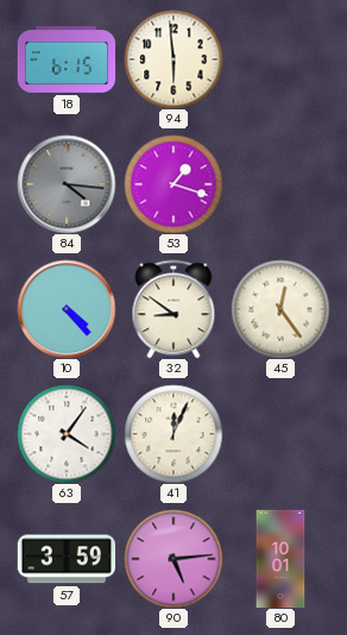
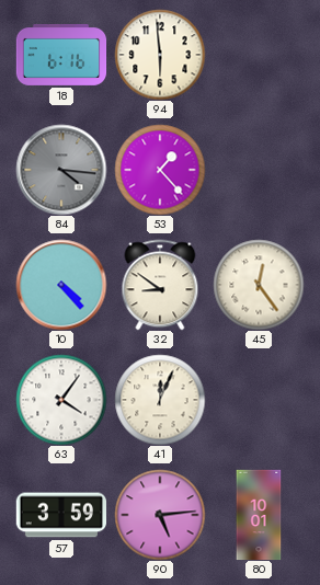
18: 6:15 -> 6:16 (61, 55)
53: 1:18 -> 1:23 (160, 170)
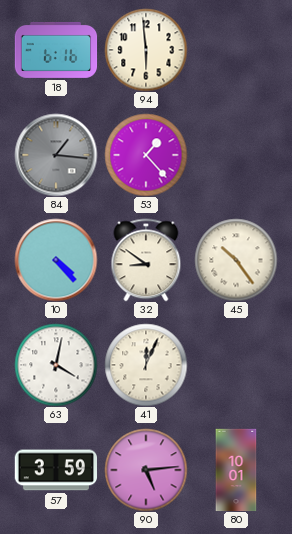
84: 4:16 -> 1:16 (56, 155)
45: 12:24 -> 10:24 (236, 260)
63: 4:06 -> 4:02 (56, 365)
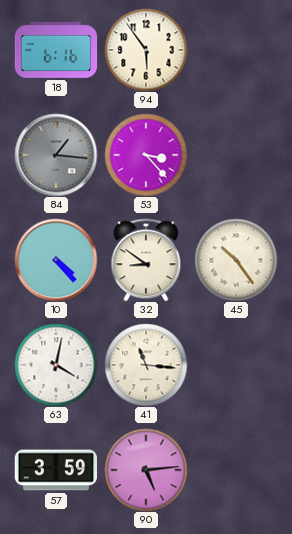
94: 5:59 -> 5:54 (146, 50)
53: 1:23 -> 3:23 (146, 155)
41: 12:04 -> 11:16 (146, 365)
80: 10:01 -> none (236, 470)
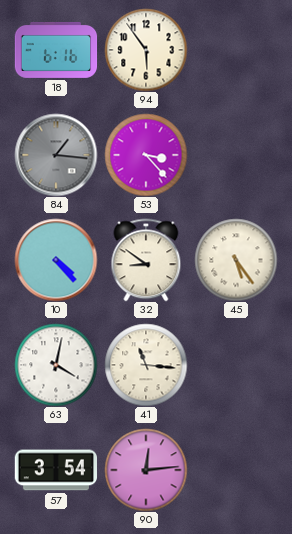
45: 10:24 -> 5:24 (236, 260)
57: 3:59 -> 3:54 (55, 470)
90: 5:14 -> 12:14 (146, 470)
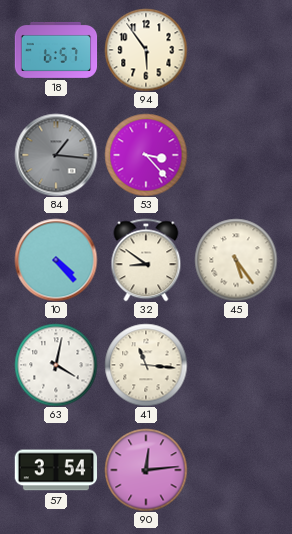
18: 6:16 -> 6:57 (56, 50)
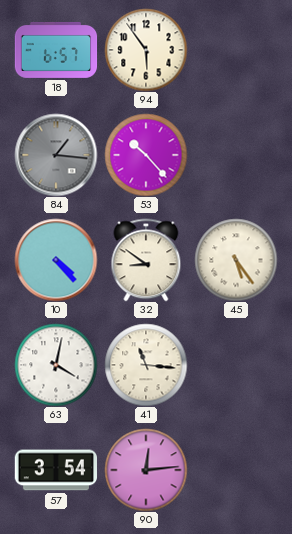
53: 3:23 -> 10:23 (146, 155)
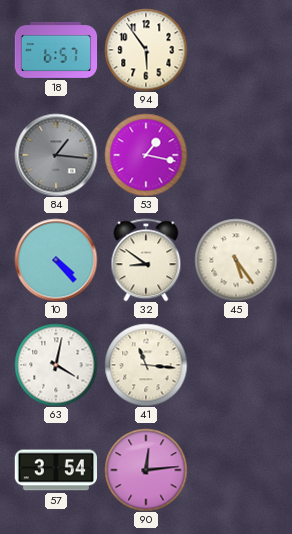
53: 10:23 -> 1:17 (146, 155)
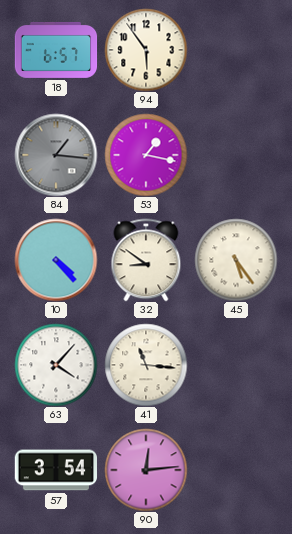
63: 4:02 -> 4:07 (56, 365)
